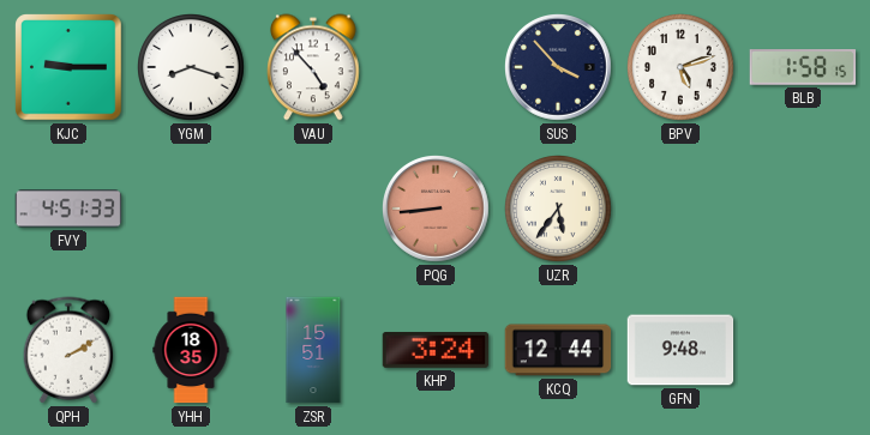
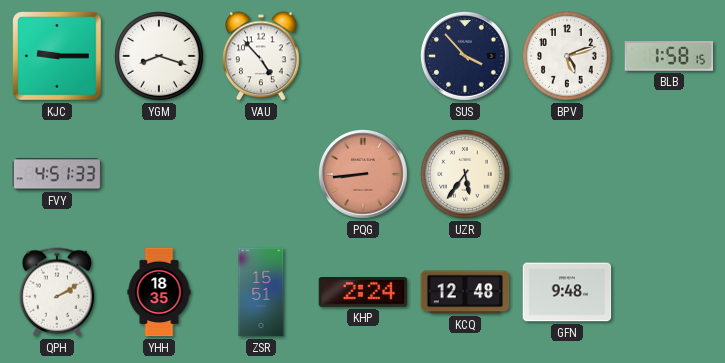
KHP: 3:24 -> 2:24 (363, 293)
KCQ: 12:44 -> 12:48 (465, 292)
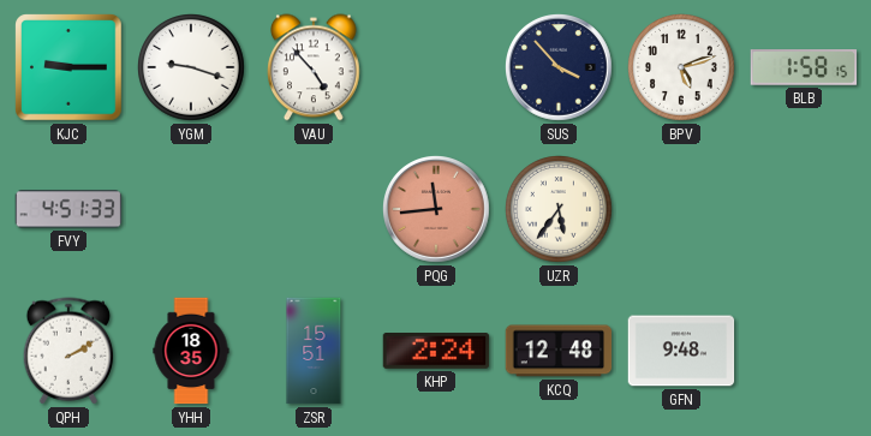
YGM: 8:18 -> 9:18 (192, 68)
PQG: 8:44 -> 11:44 (437, 210)
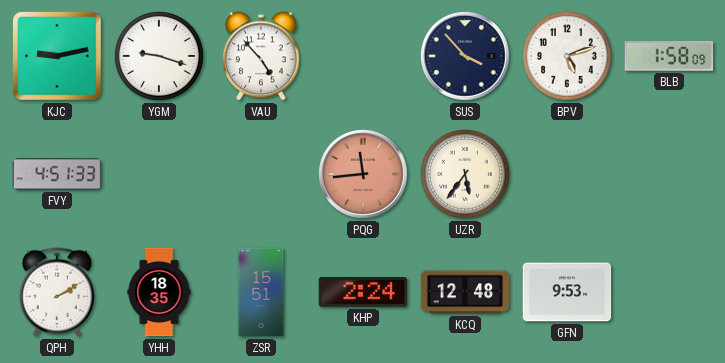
KJC: 9:15 -> 9:13 (57, 56)
BLB: 1:58:15 -> 1:58:09 (669, 57)
GFN: 9:48 -> 9:53 (567, 292)
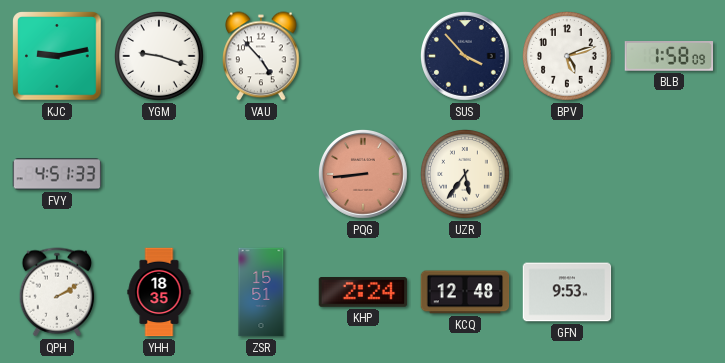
PQG: 11:44 -> 8:44 (364, 175)
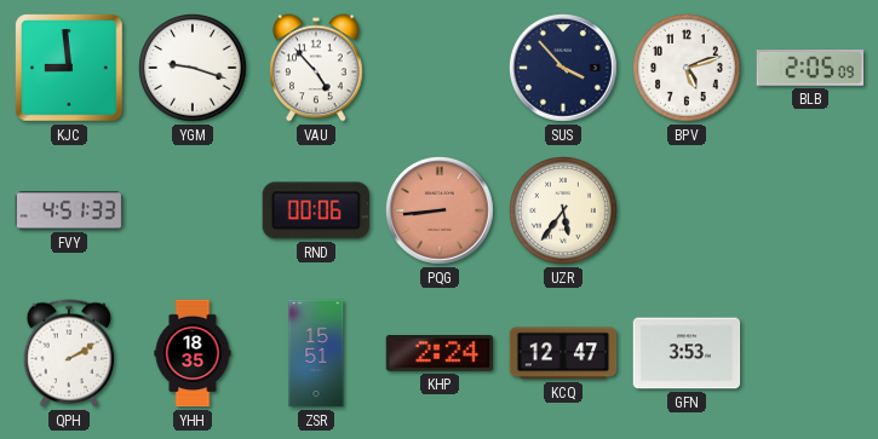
KJC: 9:13 -> 8:59 (69, 68)
BLB: 1:58 -> 2:05 (810, 69)
RND: none -> 00:06 (315, 210)
KCQ: 12:48 -> 12:47 (563, 353)
GFN: 9:53 -> 3:53 (687, 353)
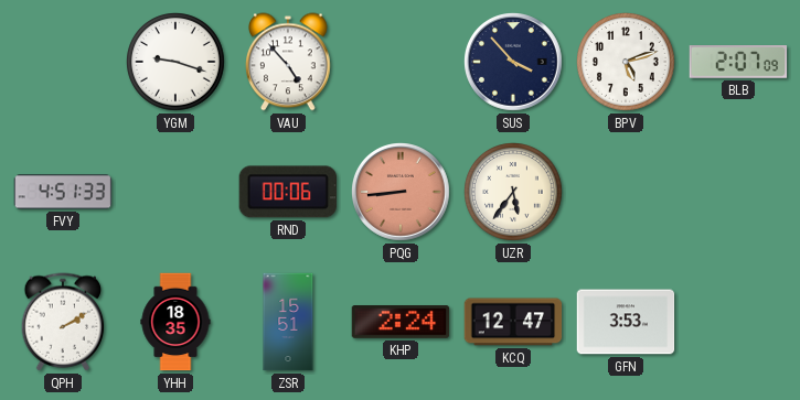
KJC: 8:59 -> none (69, 68)
BLB: 2:05 -> 2:07 (738, 63)
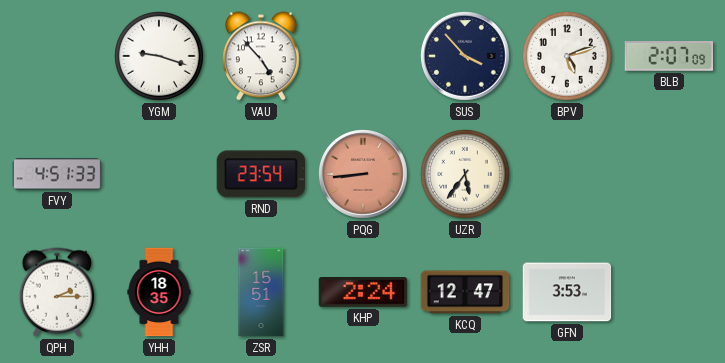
RND: 00:06 -> 23:54 (260, 174)
QPH: 2:10 -> 2:15 (57, 292)
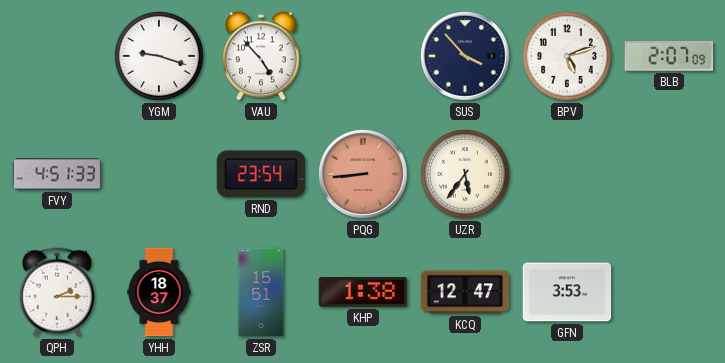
YHH: 18:35 -> 18:37 (159, 292)
KHP: 2:24 -> 1:38 (363, 293)
